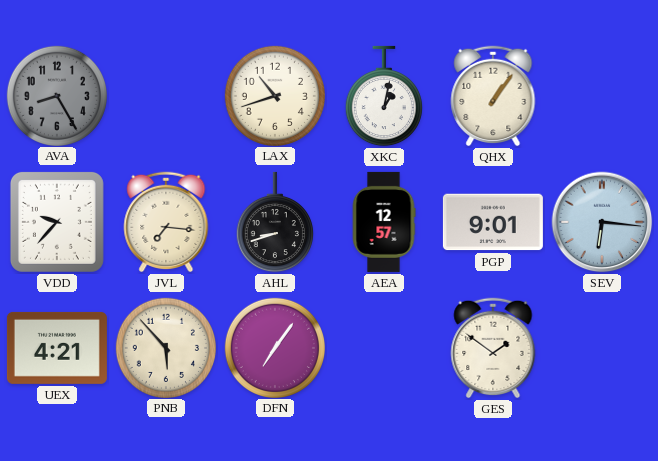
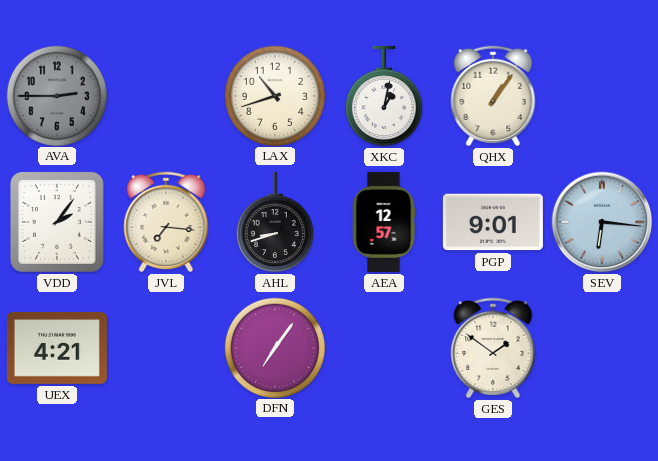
AVA: 8:25 -> 2:45 (56, 95)
VDD: 9:37 -> 2:06 (57, 222)
PNB: 5:53 -> none (165, 347)
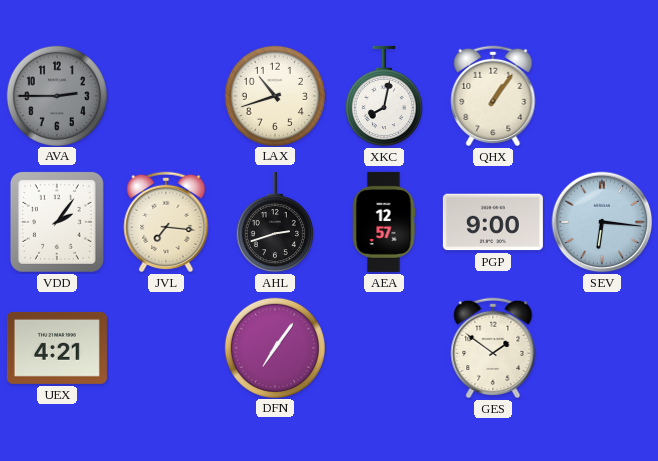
XKC: 1:02 -> 8:02 (384, 96)
AHL: 8:42 -> 2:42 (275, 222)
PGP: 9:01 -> 9:00 (493, 222)
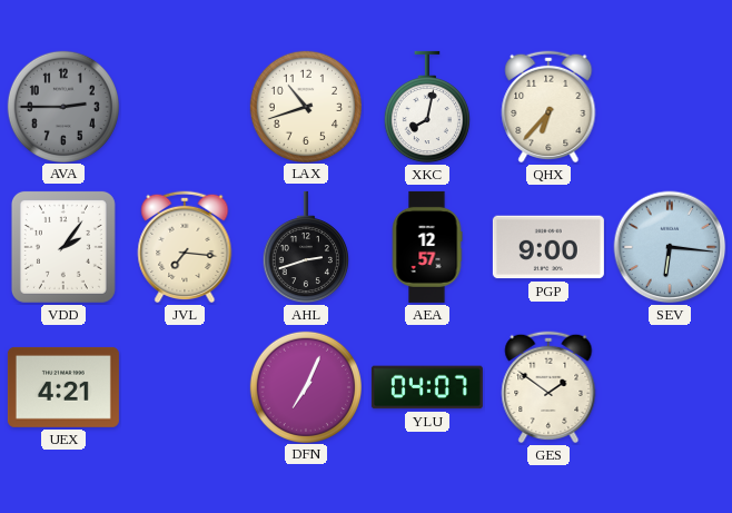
QHX: 1:06 -> 6:37 (548, 107)
DFN: 7:06 -> 7:04 (305, 386)
YLU: none -> 04:07 (427, 387)
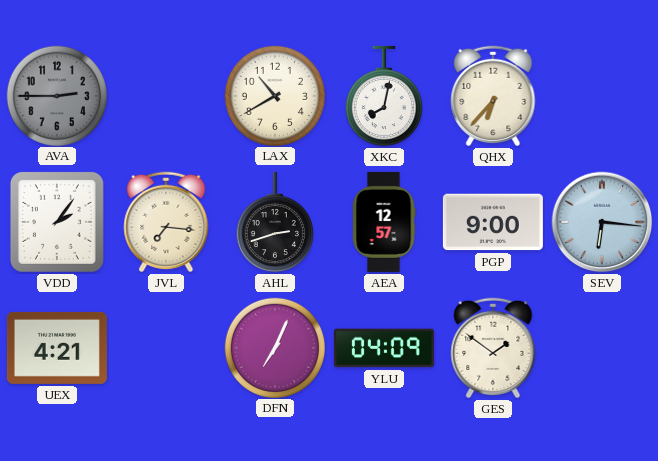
LAX: 10:42 -> 10:40 (274, 95)
YLU: 04:07 -> 04:09 (384, 348)
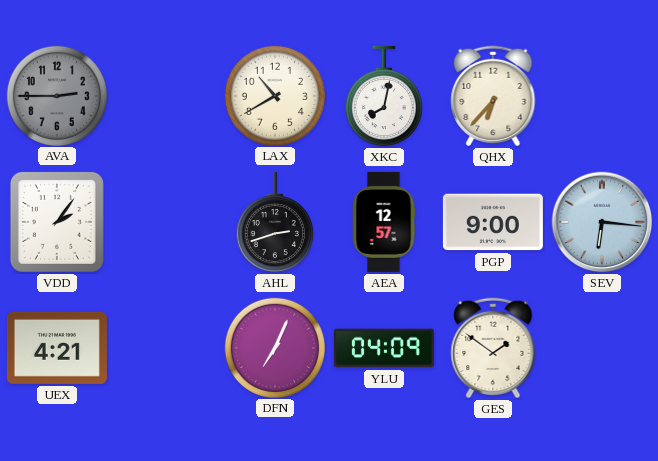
JVL: 7:16 -> none (166, 222)
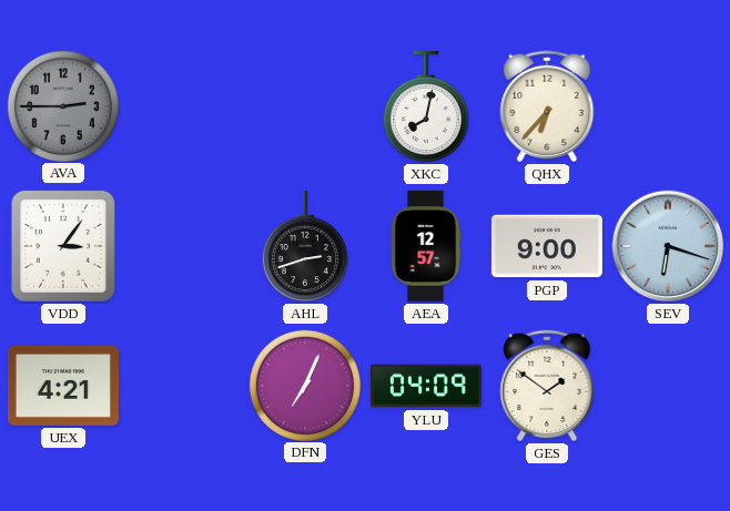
LAX: 10:40 -> none (274, 95)
VDD: 2:06 -> 3:06 (63, 246)
SEV: 6:16 -> 6:18 (668, 246)
